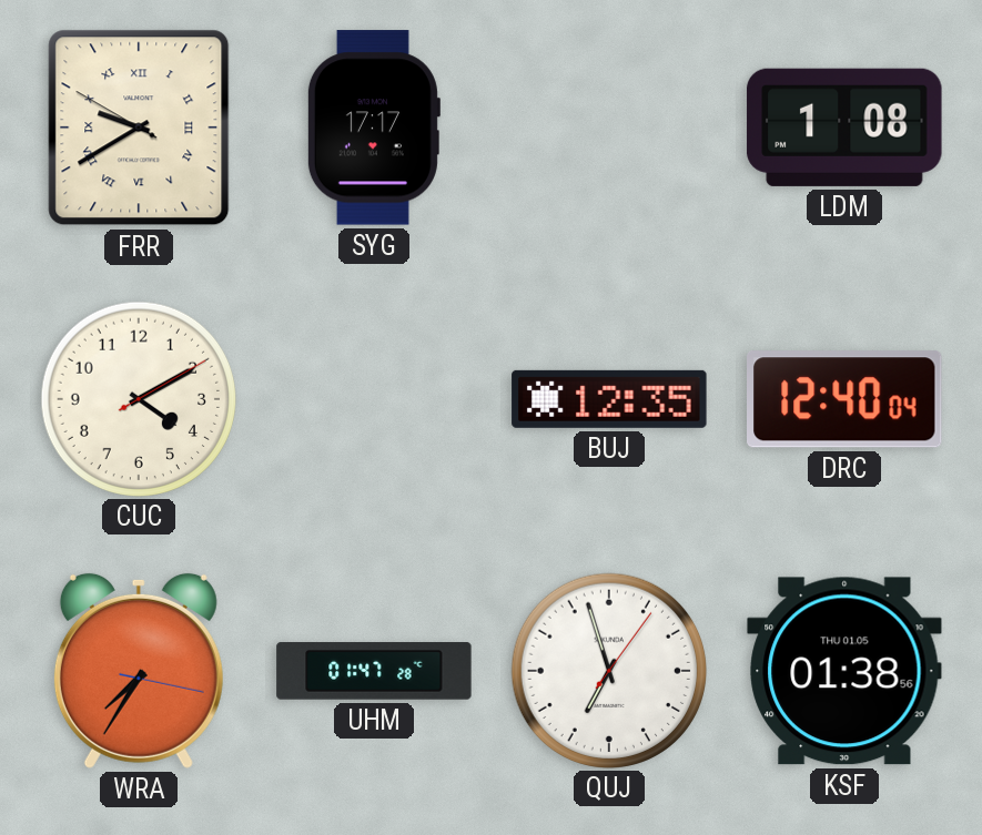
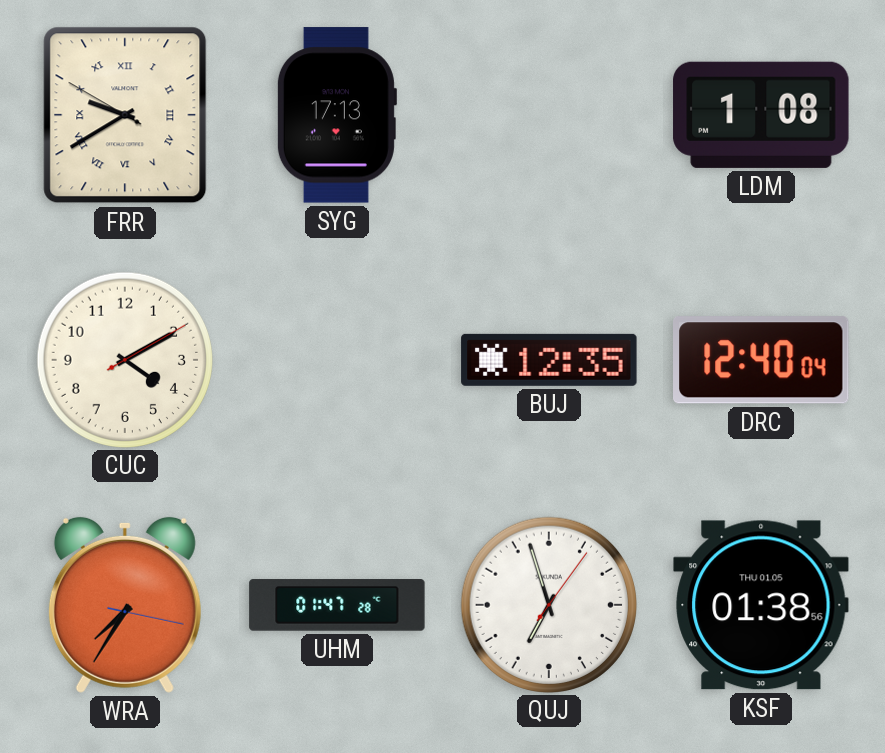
SYG: 17:17 -> 17:13 (336, 115)
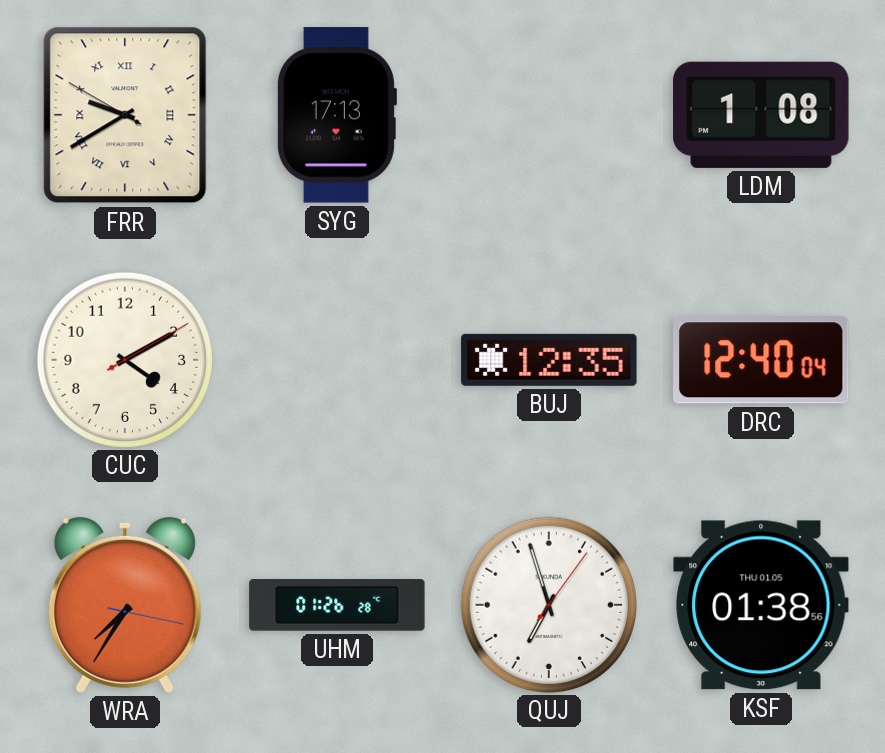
UHM: 01:47 -> 01:26 (337, 605)
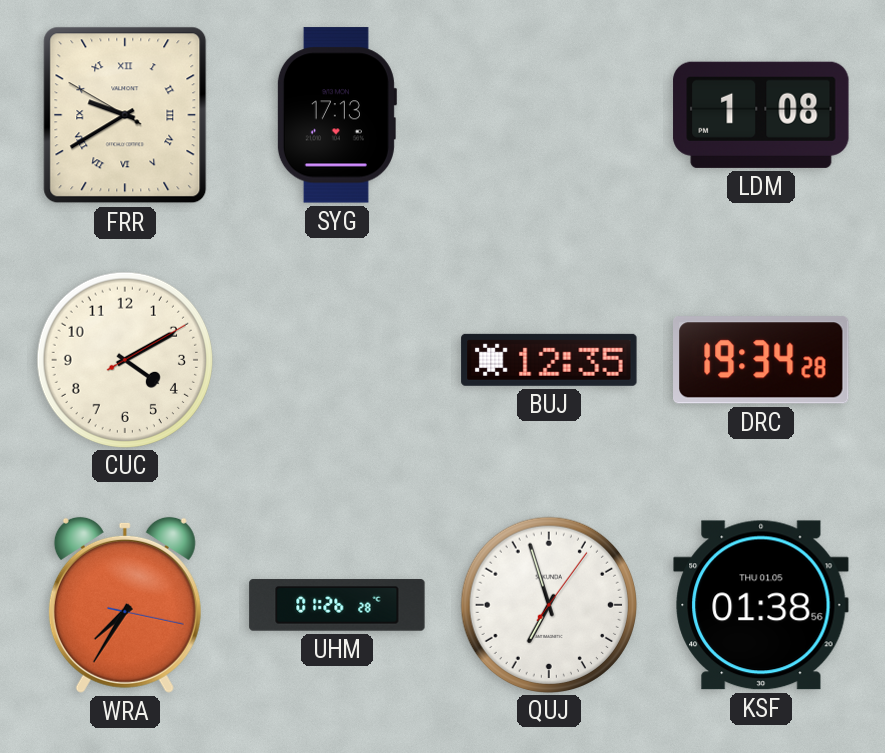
DRC: 12:40 -> 19:34 (762, 360)
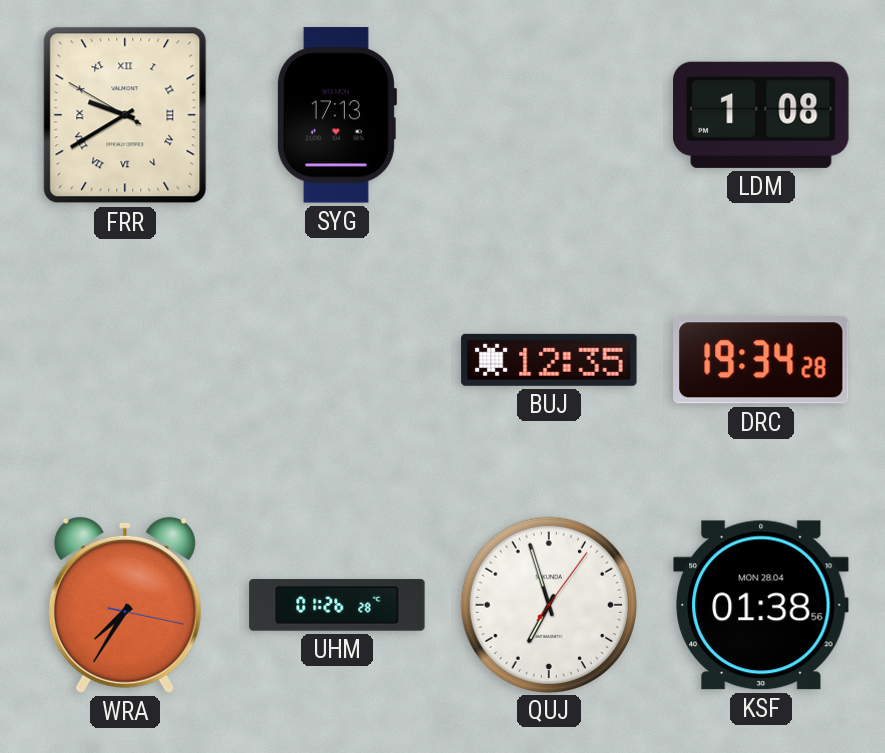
CUC: 4:10 -> none (124, 359)
KSF date: THU 01.05 -> MON 28.04 (761, 605)
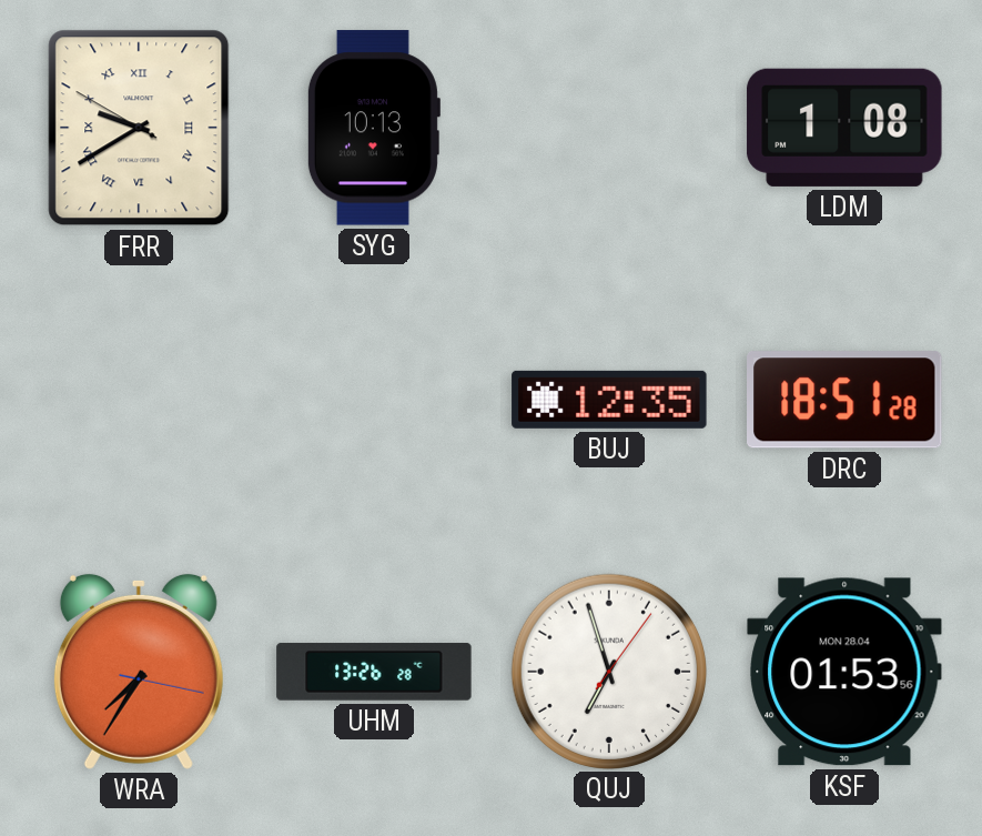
SYG: 17:13 -> 10:13 (373, 128)
DRC: 19:34 -> 18:51 (846, 400)
UHM: 01:26 -> 13:26 (374, 672)
KSF: 01:38 -> 01:53 (844, 672)
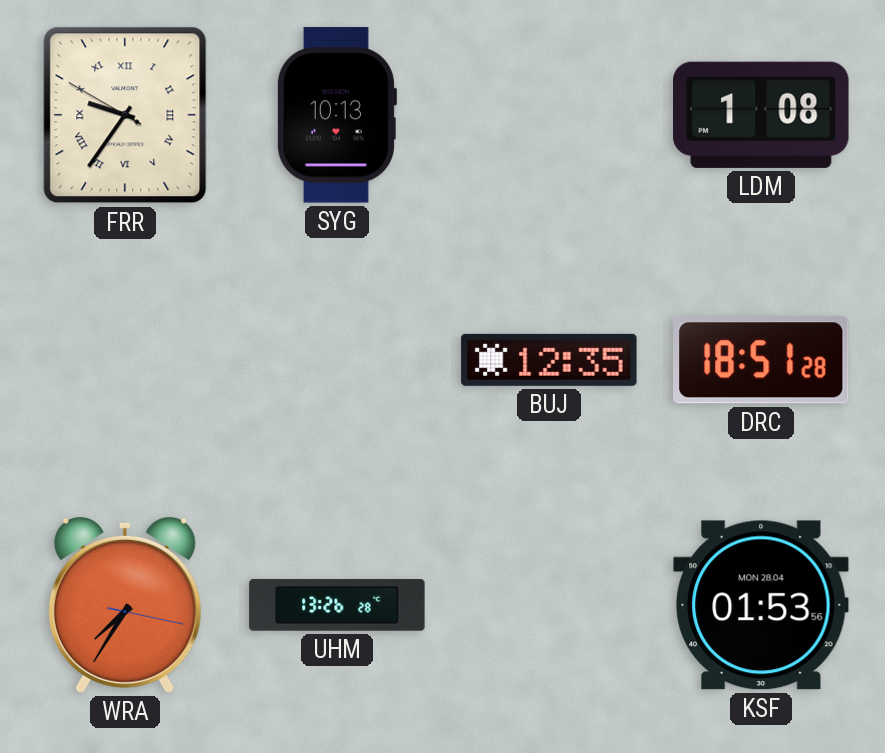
FRR: 9:39 -> 9:35 (125, 115)
QUJ: 6:57 -> none (608, 671)
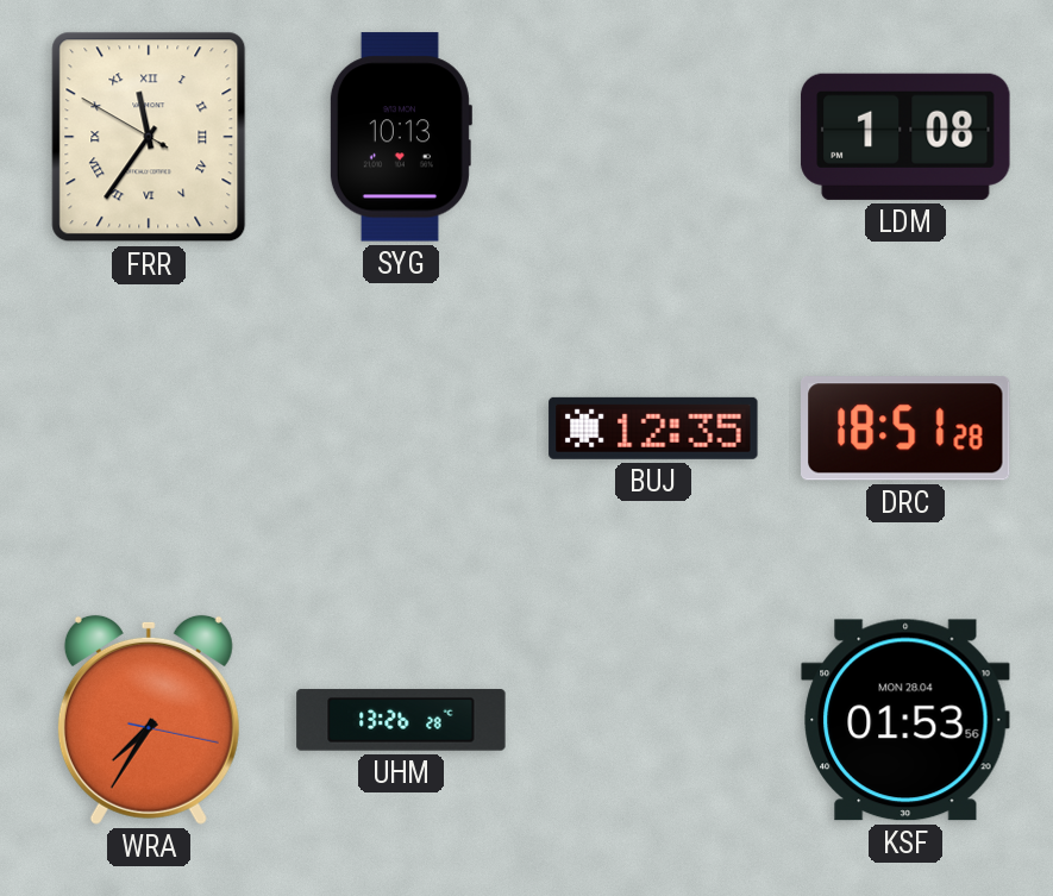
FRR: 9:35 -> 11:35 (149, 137)
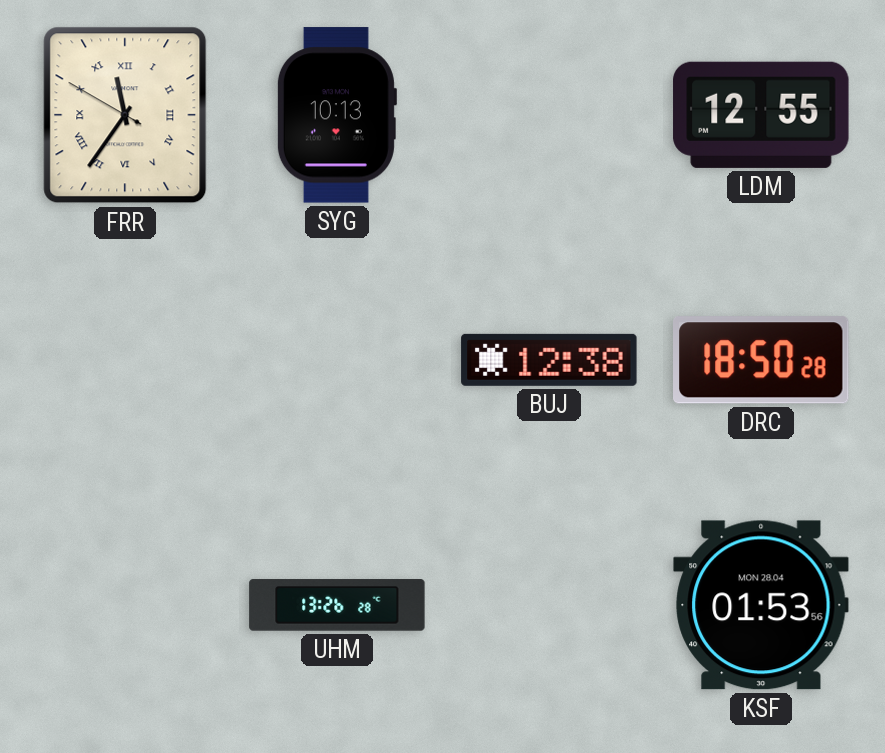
LDM: 1:08 -> 12:55 (761, 115)
BUJ: 12:35 -> 12:38 (549, 360)
DRC: 18:51 -> 18:50 (762, 360)
WRA: 7:35 -> none (149, 720)
